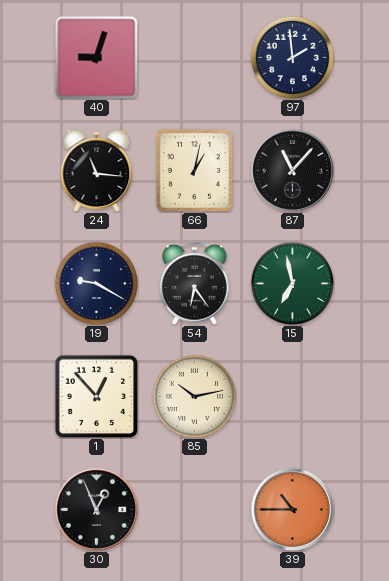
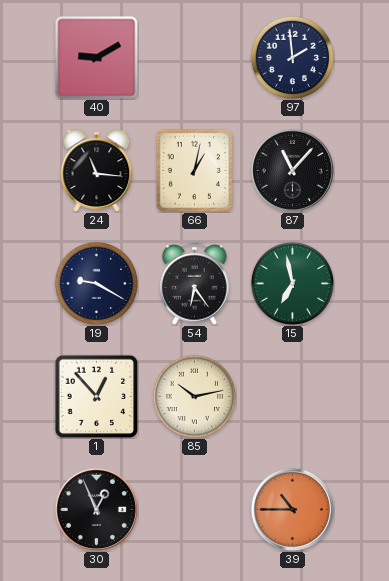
40: 9:03 -> 9:10 (97, 58)
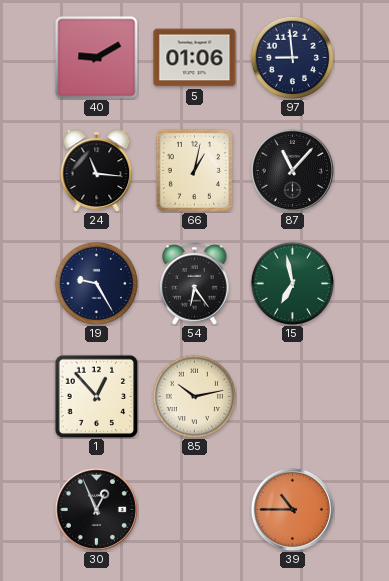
5: none -> 01:06 (195, 58)
97: 1:59 -> 8:59 (292, 57)
19: 9:20 -> 9:25 (96, 283)
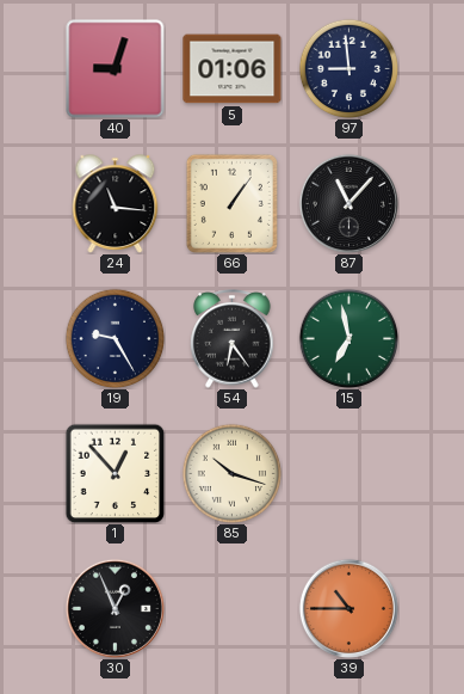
40: 9:10 -> 9:03 (116, 69)
66: 1:02 -> 1:06 (231, 203)
85: 10:13 -> 10:18 (231, 473)
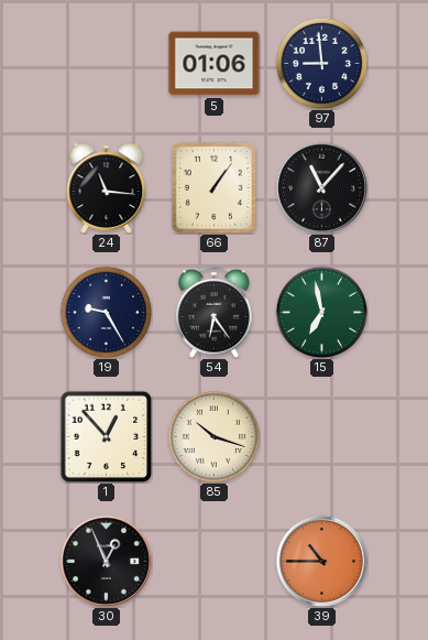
40: 9:03 -> none (116, 69)
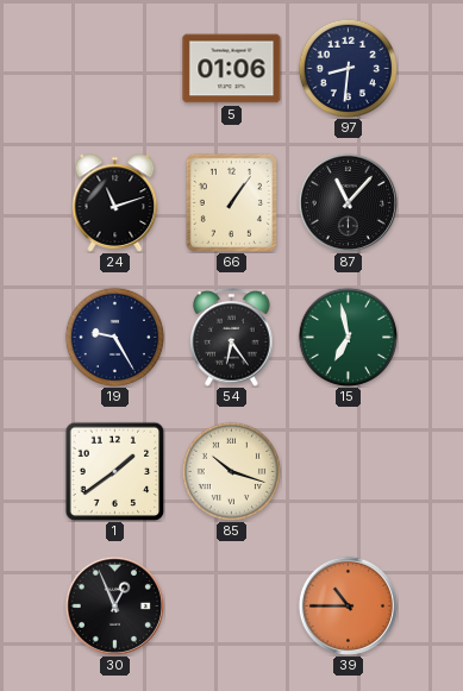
97: 8:59 -> 8:31 (348, 68)
24: 11:16 -> 11:12 (115, 203)
1: 12:53 -> 1:39 (114, 471)
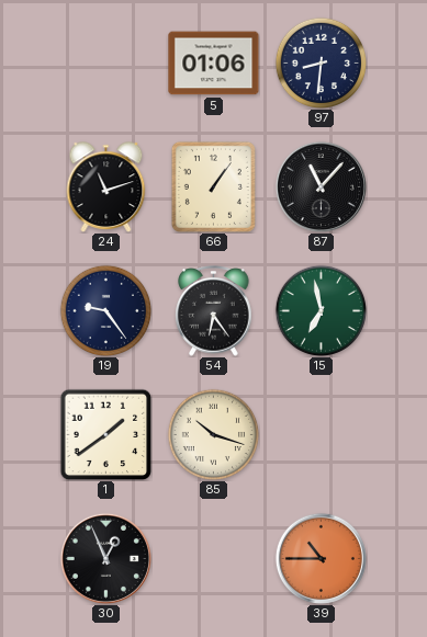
19: 9:25 -> 9:24 (105, 310)
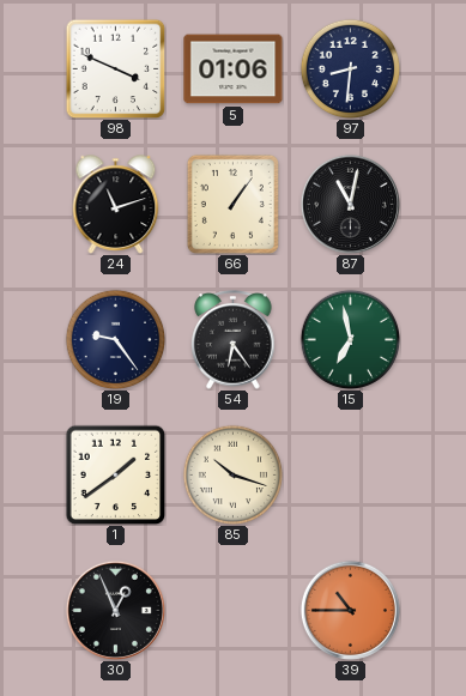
98: none -> 3:49 (115, 68)
87: 11:07 -> 11:02 (350, 204)
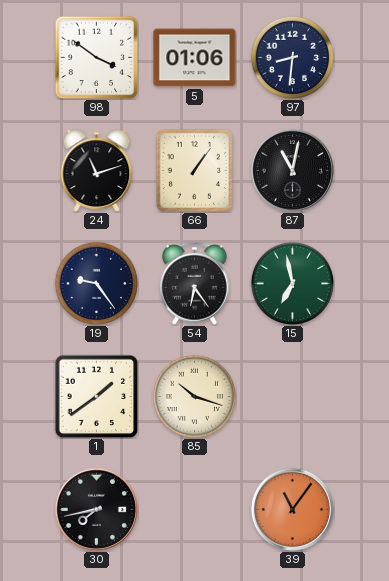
98: 3:49 -> 3:51 (96, 57)
30: 12:56 -> 7:43 (96, 509)
39: 10:45 -> 11:06 (292, 509)
